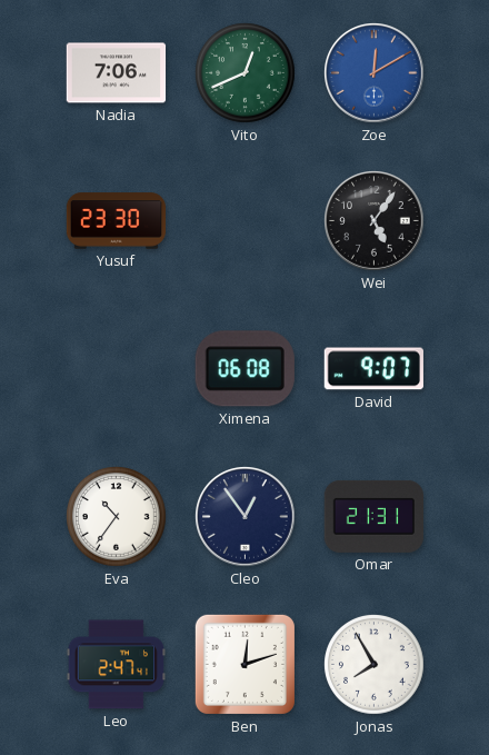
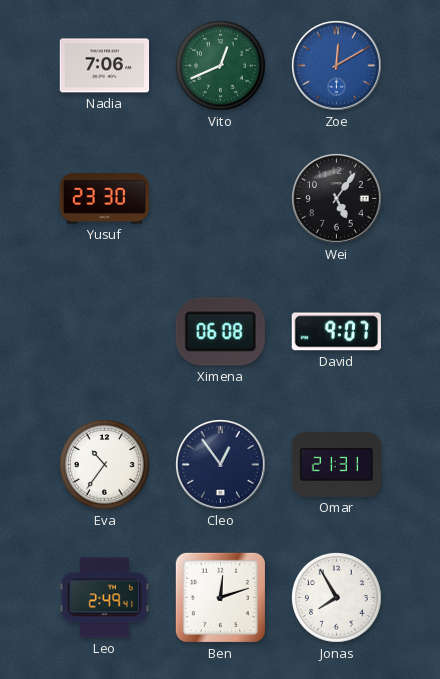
Leo: 2:47 -> 2:49 (104, 598)
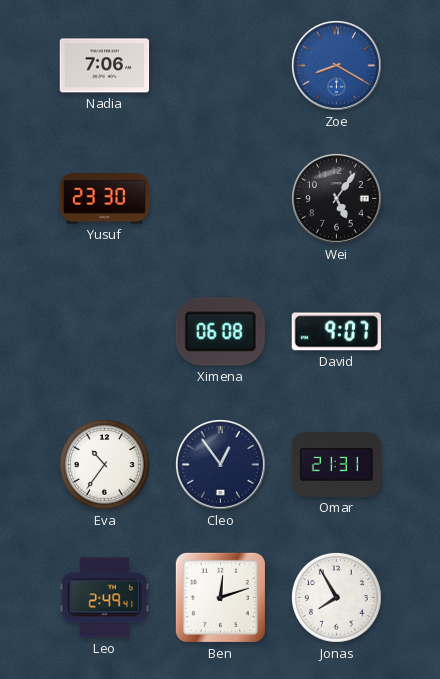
Vito: 12:41 -> none (221, 66)
Zoe: 12:10 -> 8:20 (337, 66)
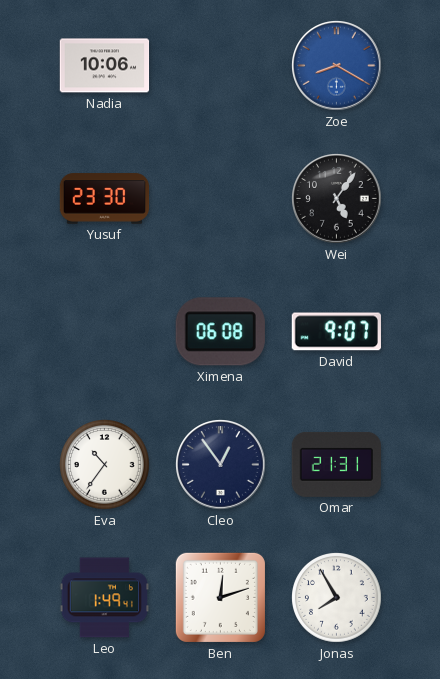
Nadia: 7:06 -> 10:06 (105, 66)
Leo: 2:49 -> 1:49 (104, 598)
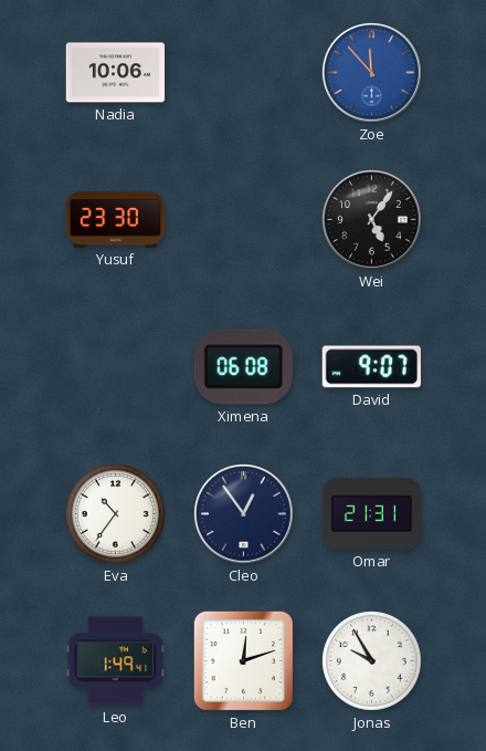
Zoe: 8:20 -> 11:53 (372, 73)
Jonas: 7:55 -> 9:55 (372, 661)
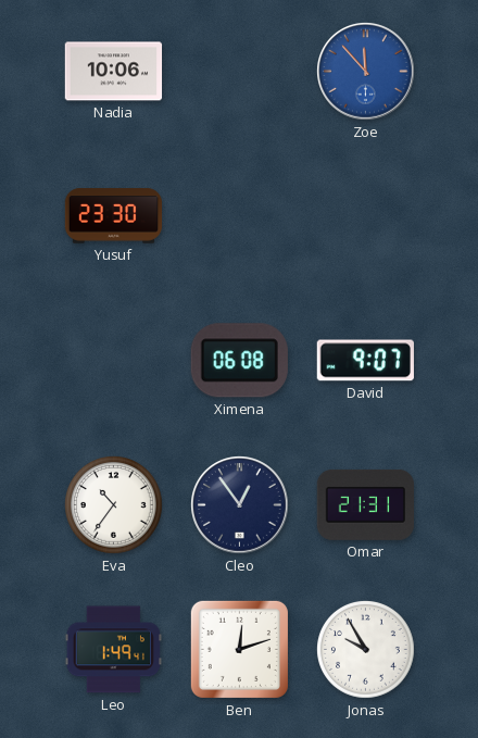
Wei: 5:06 -> none (372, 220)
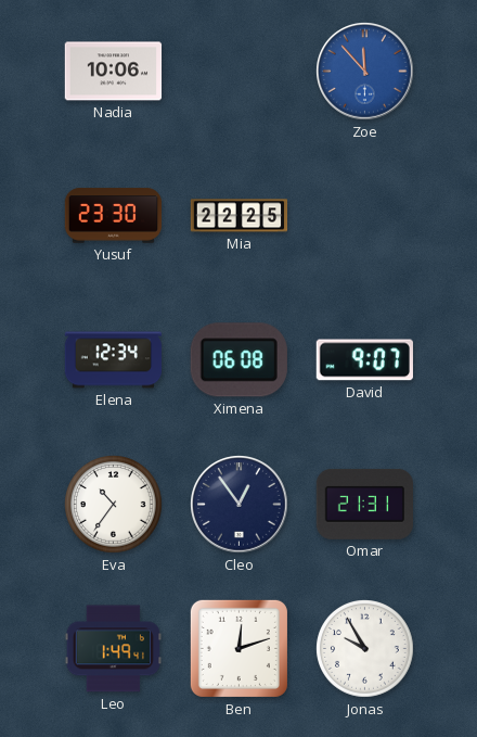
Mia: none -> 22:25 (240, 216)
Elena: none -> 12:34 (114, 360)
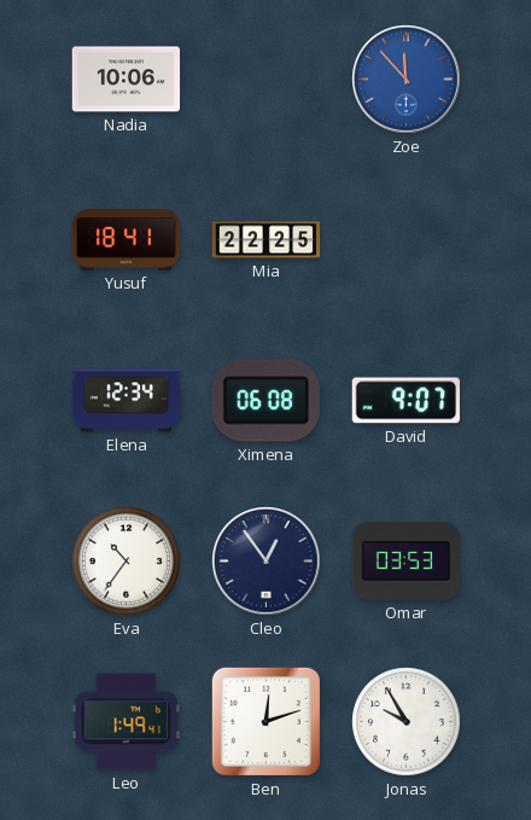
Yusuf: 23:30 -> 18:41 (127, 240)
Omar: 21:31 -> 03:53 (405, 560)
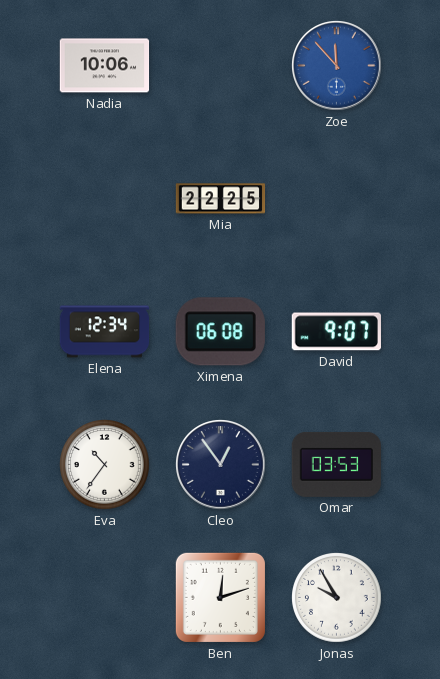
Yusuf: 18:41 -> none (127, 240)
Leo: 1:49 -> none (126, 722)
